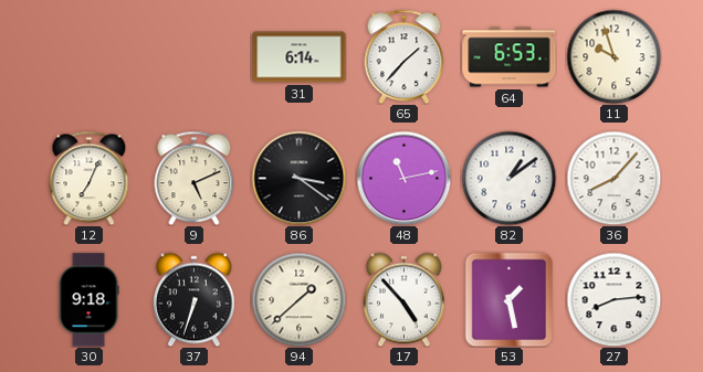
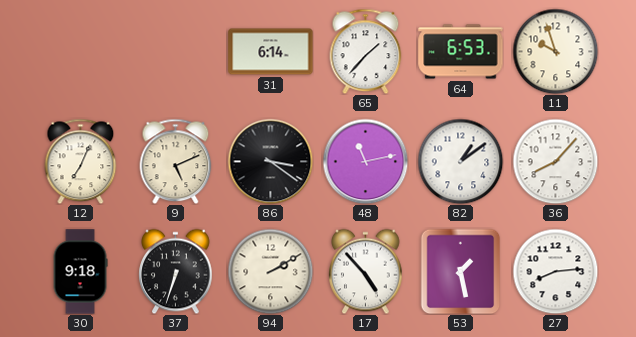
94: 1:38 -> 2:10 (270, 271)
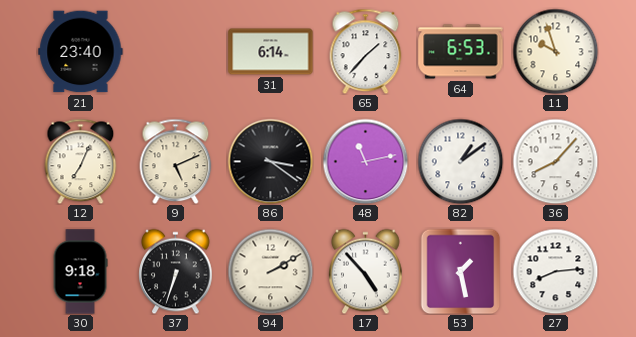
21: none -> 23:40 (81, 52)
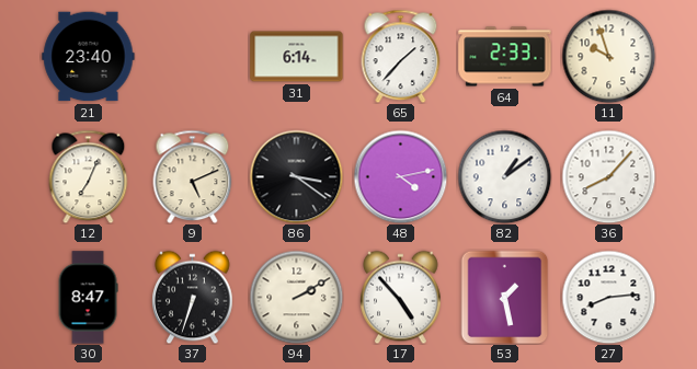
64: 6:53 -> 2:33 (505, 57)
48: 11:13 -> 4:13 (400, 176)
30: 9:18 -> 8:47 (88, 298)
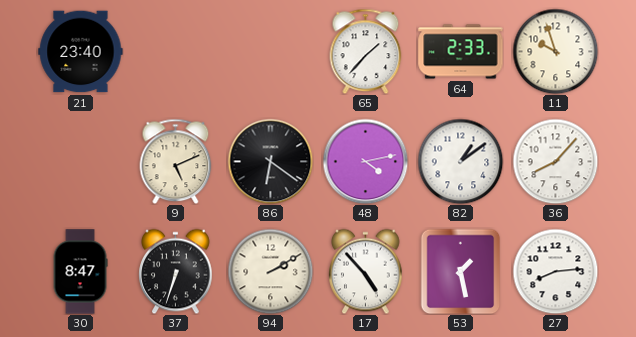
31: 6:14 -> none (297, 57)
12: 7:04 -> none (89, 176)
86: 3:21 -> 6:21 (270, 161)
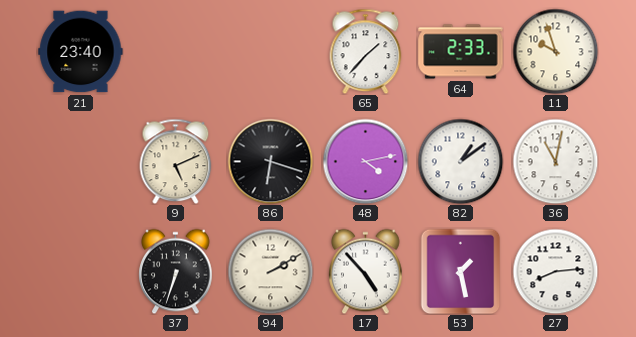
86: 6:21 -> 6:18 (270, 161)
36: 8:07 -> 11:02 (555, 161)
30: 8:47 -> none (80, 272)
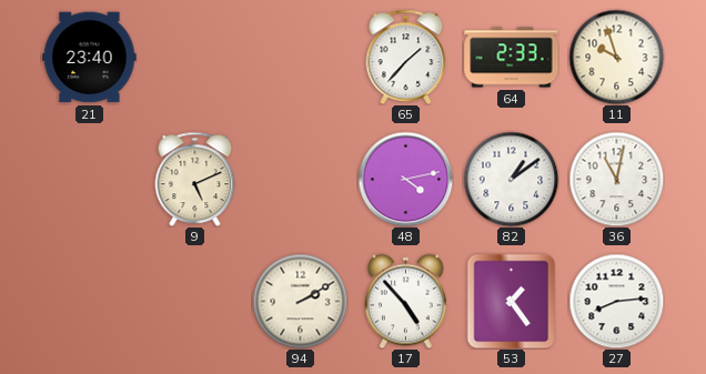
86: 6:18 -> none (270, 161)
37: 6:33 -> none (176, 271)
53: 1:28 -> 1:24 (512, 301)
